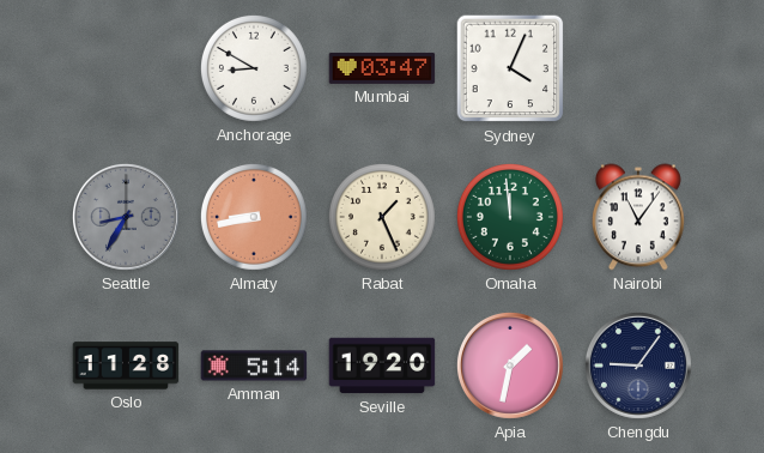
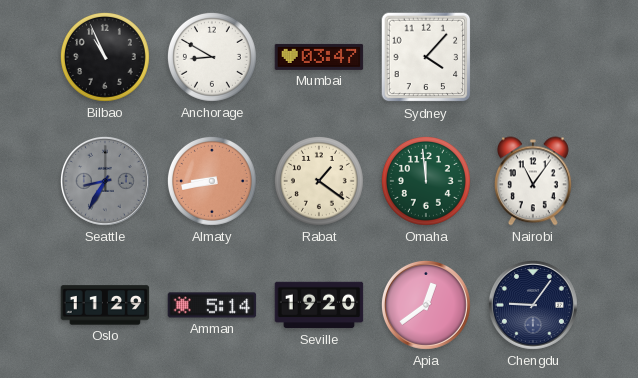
Bilbao: none -> 10:56 (105, 57)
Sydney: 4:04 -> 4:07 (426, 57)
Rabat: 1:26 -> 1:21 (319, 181)
Oslo: 11:28 -> 11:29 (105, 305)
Apia: 1:32 -> 12:39 (426, 305)
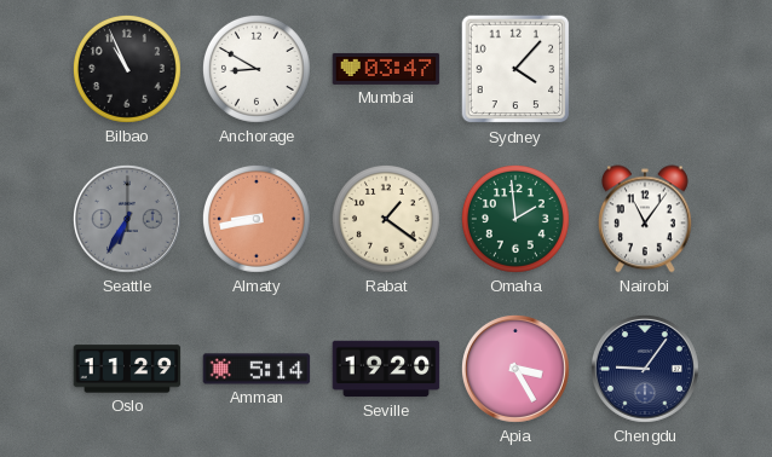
Seattle: 8:35 -> 6:35 (127, 219)
Omaha: 11:59 -> 1:59 (515, 219)
Apia: 12:39 -> 3:25 (515, 369)
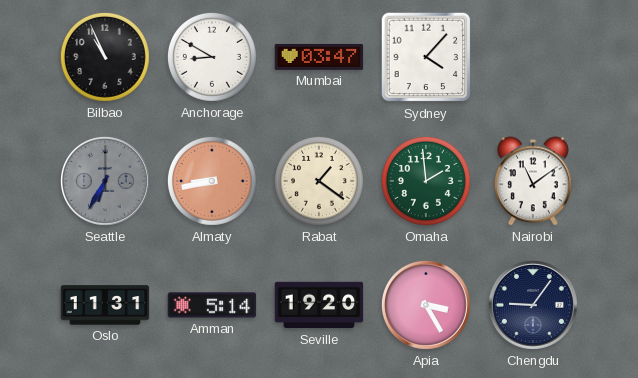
Nairobi: 11:06 -> 11:09 (533, 181)
Oslo: 11:29 -> 11:31 (105, 305)
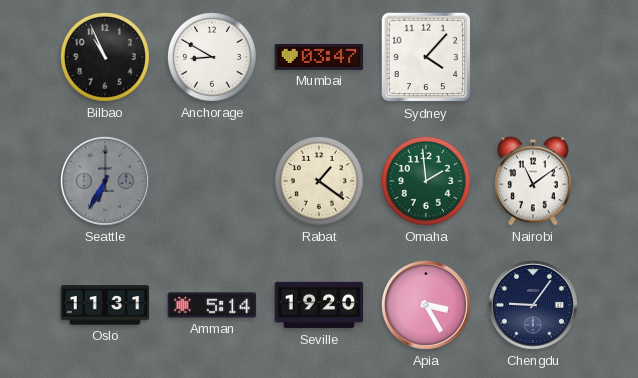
Almaty: 8:43 -> none (212, 181)
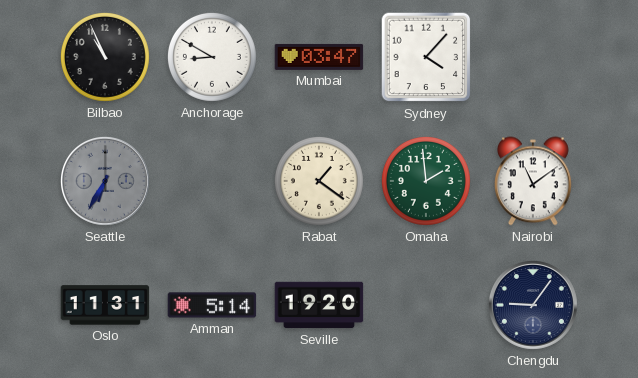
Apia: 3:25 -> none (426, 305)
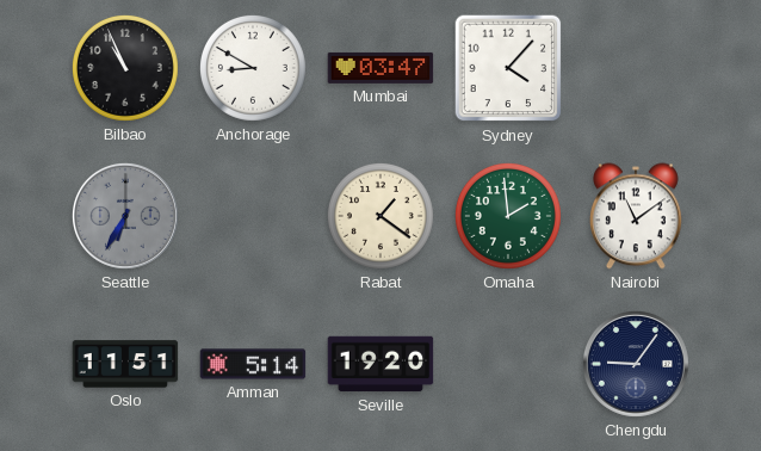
Oslo: 11:31 -> 11:51 (125, 364)
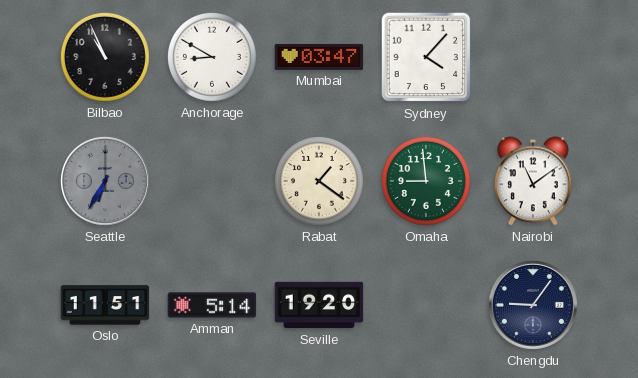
Omaha: 1:59 -> 8:59 (426, 181)
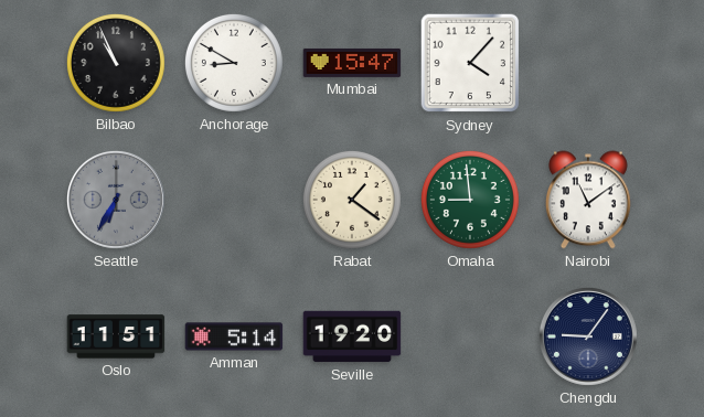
Mumbai: 03:47 -> 15:47 (352, 63)
